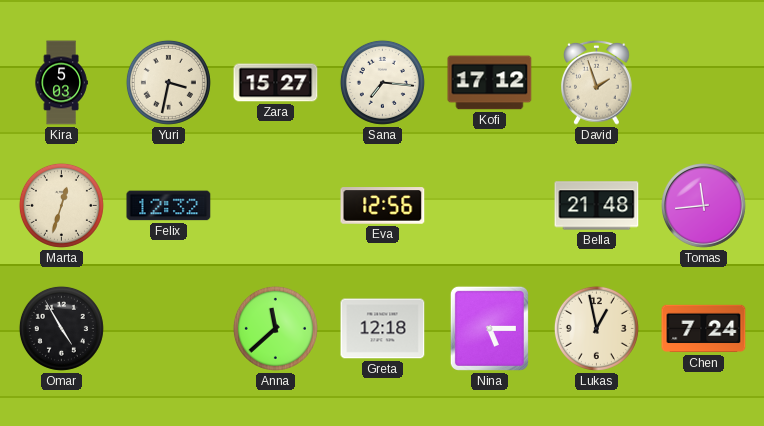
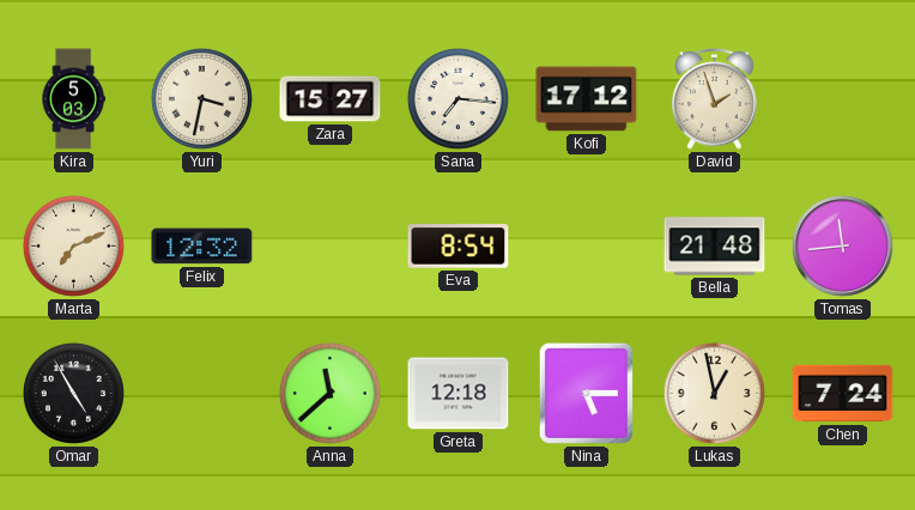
Marta: 12:33 -> 7:11 (73, 245)
Eva: 12:56 -> 8:54 (459, 247)
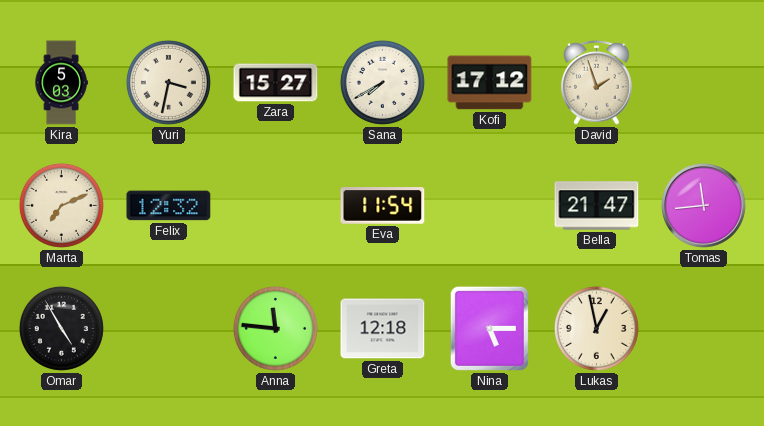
Sana: 7:16 -> 7:40 (382, 82)
Eva: 8:54 -> 11:54 (383, 206)
Bella: 21:48 -> 21:47 (597, 206)
Anna: 11:38 -> 11:46 (275, 328)
Chen: 7:24 -> none (843, 394)
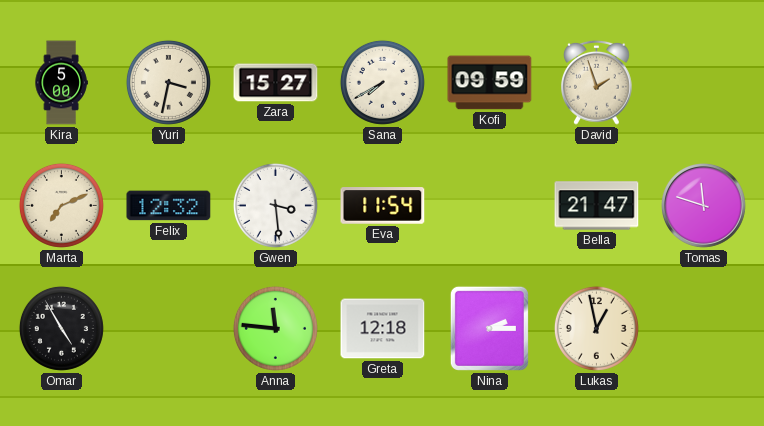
Kira: 5:03 -> 5:00 (61, 83)
Kofi: 17:12 -> 09:59 (490, 83)
Gwen: none -> 3:29 (275, 205)
Tomas: 11:44 -> 11:48 (703, 205)
Nina: 5:15 -> 2:15 (489, 328)
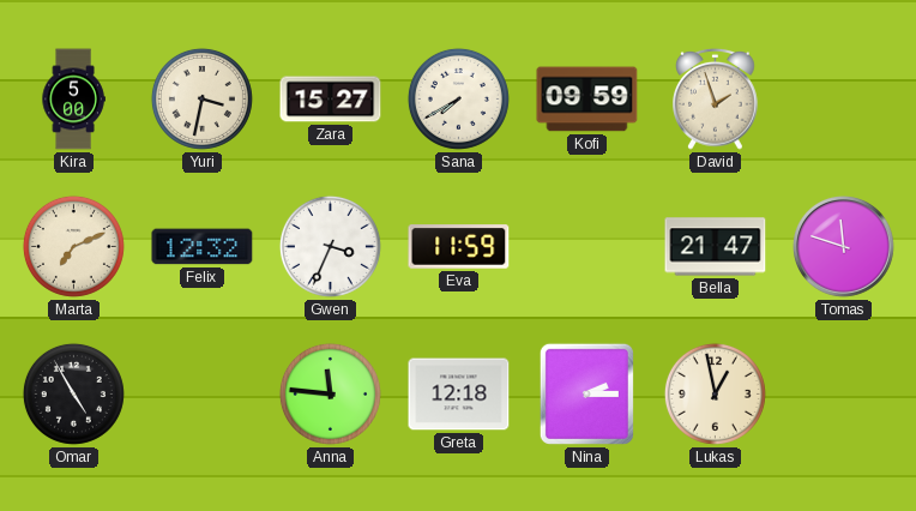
Gwen: 3:29 -> 3:34 (330, 246)
Eva: 11:54 -> 11:59 (459, 247)
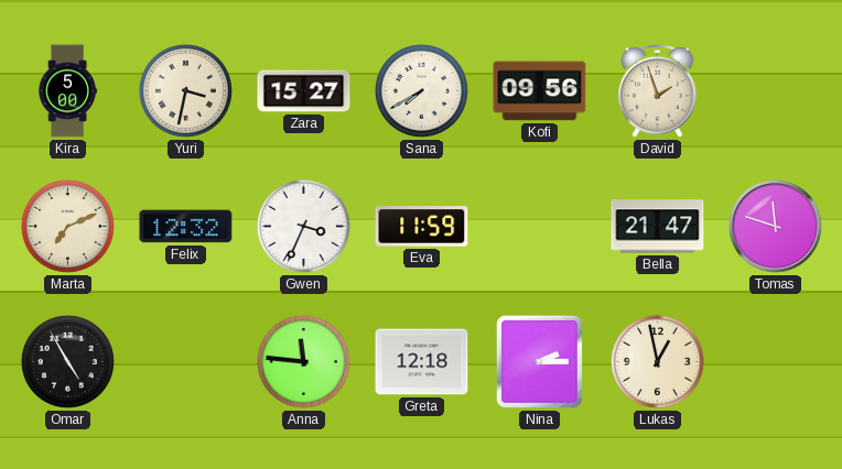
Kofi: 09:59 -> 09:56 (540, 91)
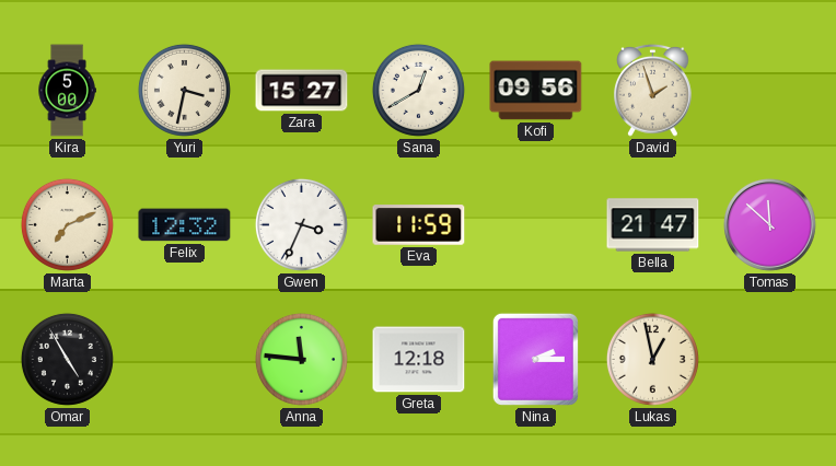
Sana: 7:40 -> 12:40 (418, 90)
Tomas: 11:48 -> 11:52 (769, 224)
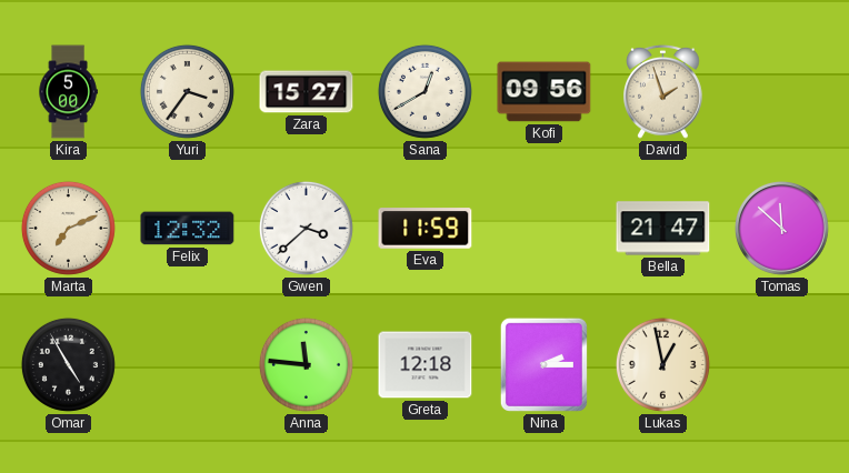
Yuri: 3:32 -> 3:36 (187, 91)
Gwen: 3:34 -> 3:38 (306, 228)
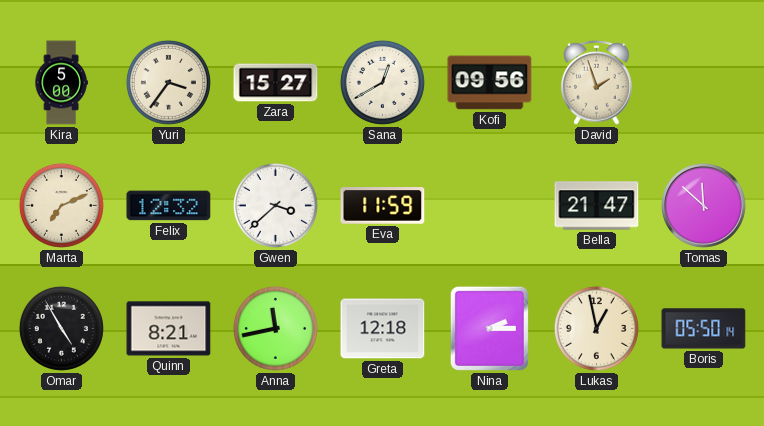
Quinn: none -> 8:21 (169, 329)
Anna: 11:46 -> 11:43 (275, 328)
Boris: none -> 05:50 (704, 329)
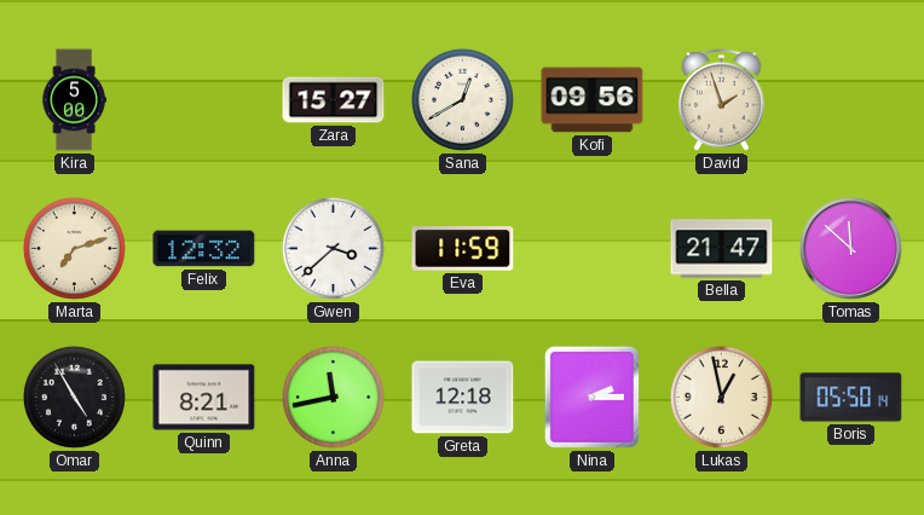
Yuri: 3:36 -> none (168, 82)
Marta: 7:11 -> 7:12 (74, 248)
